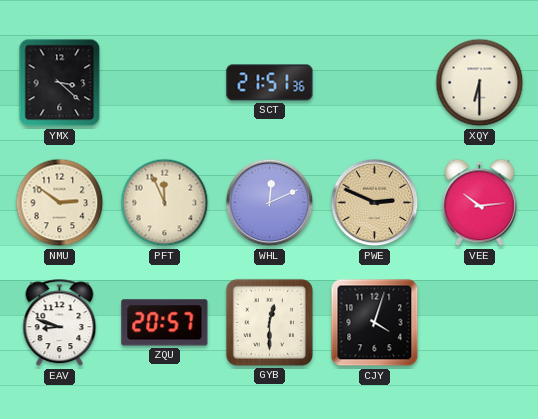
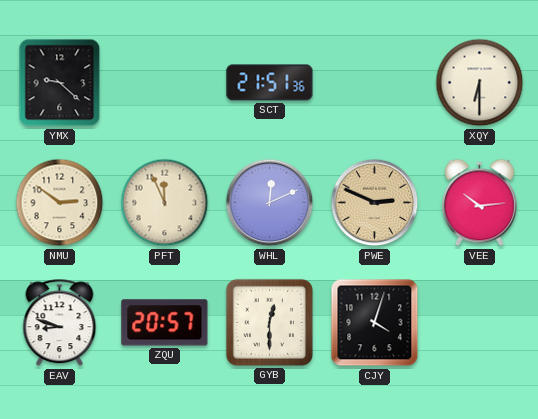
YMX: 3:22 -> 9:22 (60, 83)
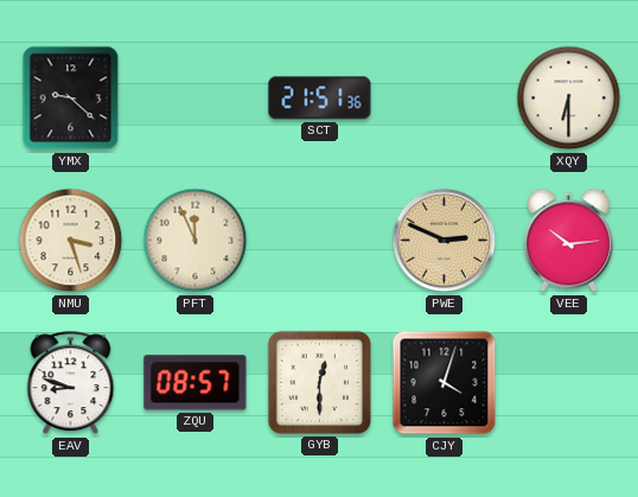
NMU: 2:51 -> 3:27 (71, 241)
WHL: 12:11 -> none (270, 203)
ZQU: 20:57 -> 08:57 (196, 383)
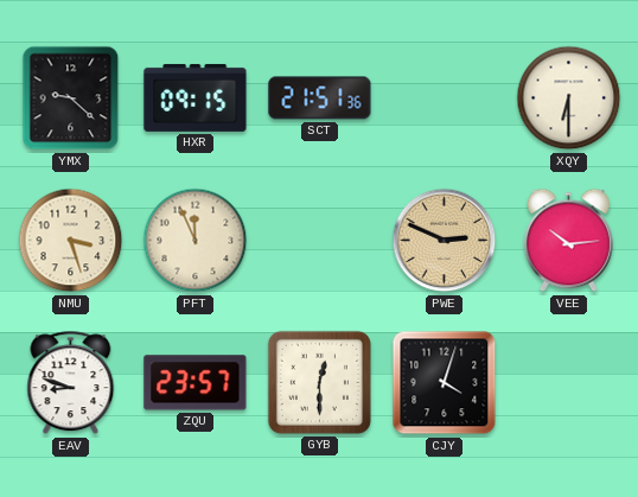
HXR: none -> 09:15 (196, 97)
ZQU: 08:57 -> 23:57 (196, 383)
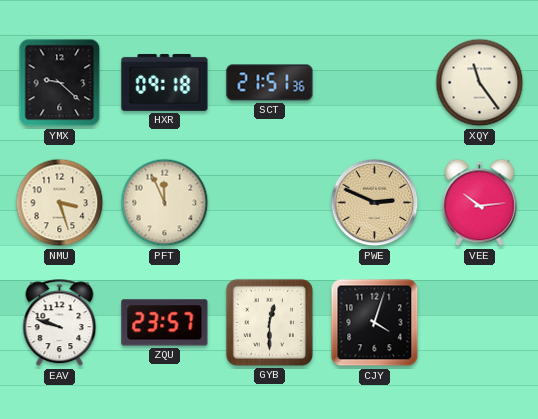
HXR: 09:15 -> 09:18 (165, 82)
XQY: 6:30 -> 11:24 (480, 83)
EAV: 8:48 -> 9:48 (60, 323)
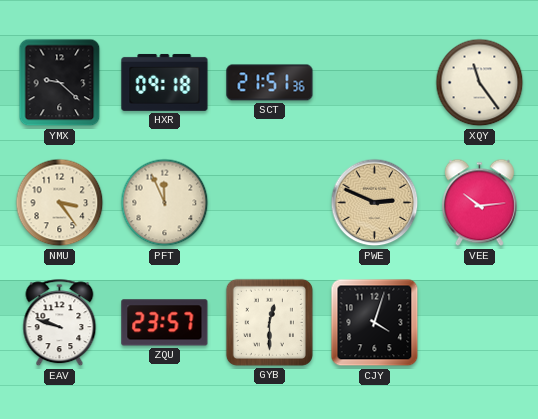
NMU: 3:27 -> 3:24 (60, 203)
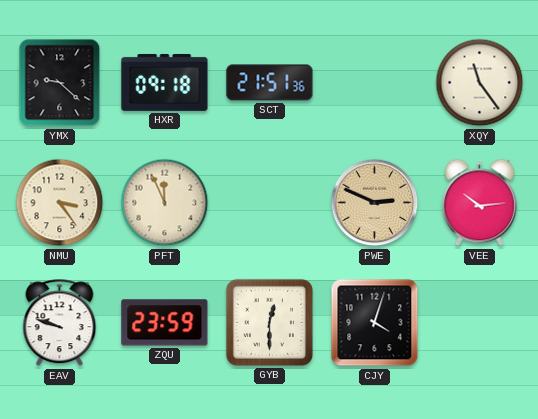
ZQU: 23:57 -> 23:59 (165, 323)
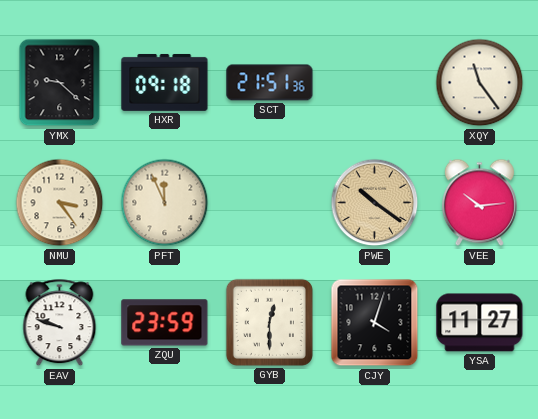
PWE: 2:49 -> 10:21 (375, 203)
YSA: none -> 11:27 (480, 323)
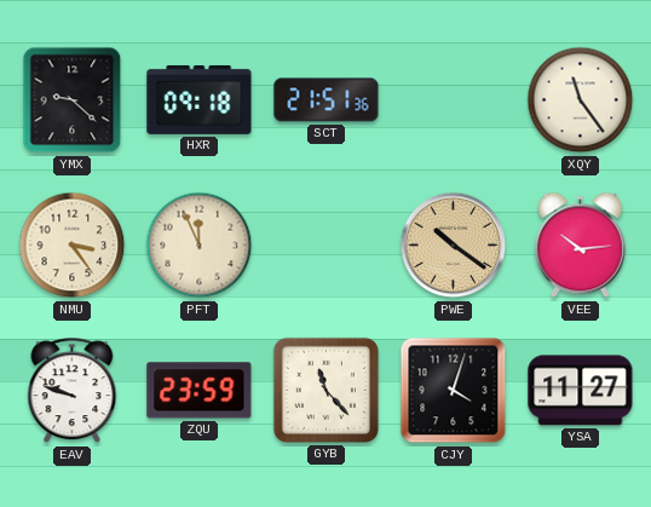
GYB: 12:30 -> 11:23 (325, 390)
